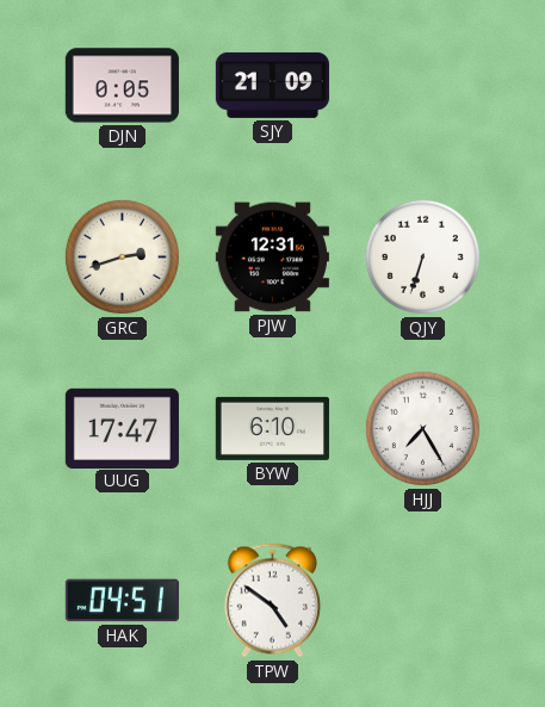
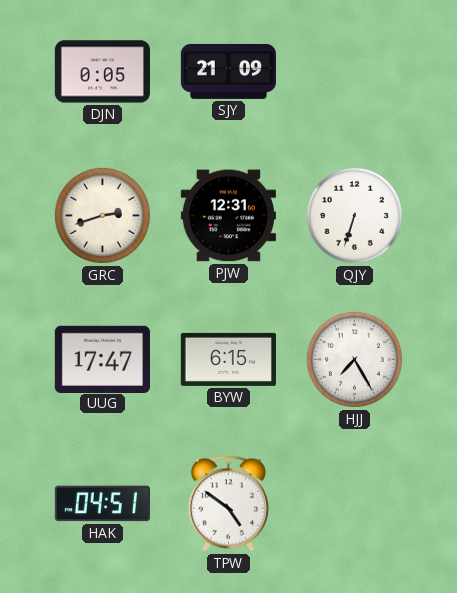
BYW: 6:10 -> 6:15 (228, 359)
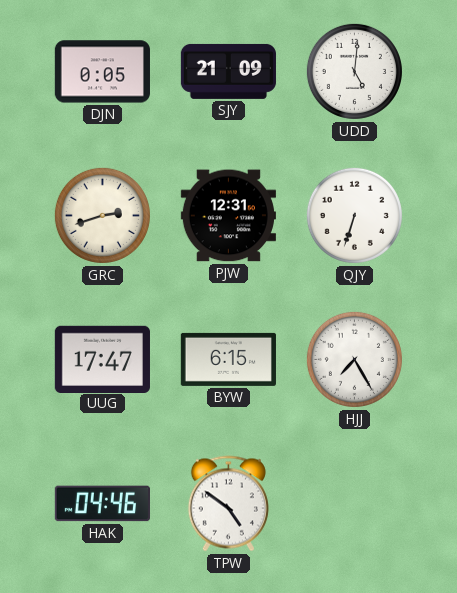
UDD: none -> 5:01 (354, 71)
HAK: 04:51 -> 04:46 (102, 504)
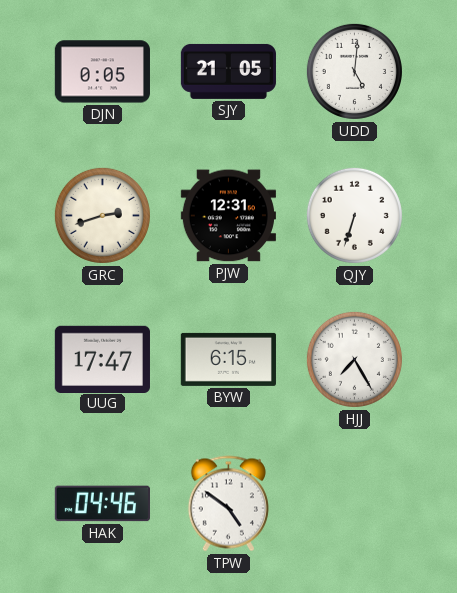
SJY: 21:09 -> 21:05 (228, 71)
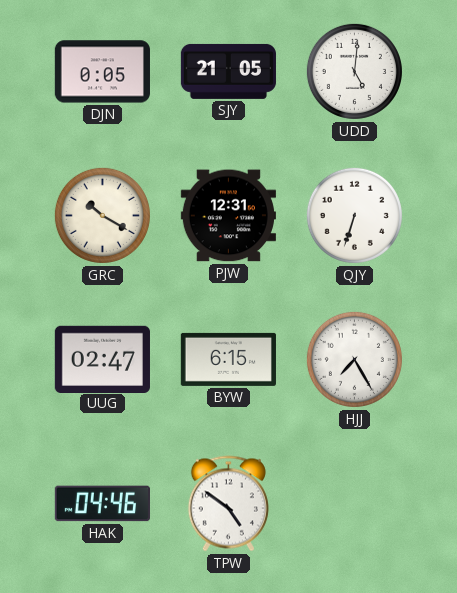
GRC: 2:42 -> 10:20 (102, 215)
UUG: 17:47 -> 02:47 (102, 359)
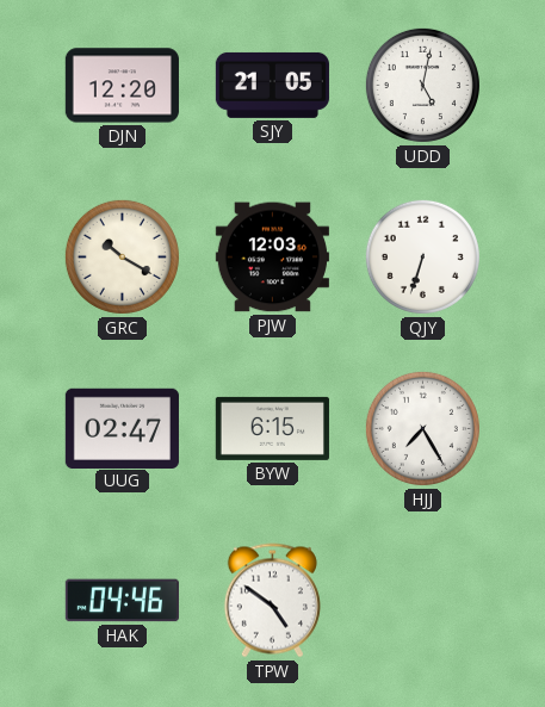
DJN: 0:05 -> 12:20 (122, 86)
UDD: 5:01 -> 5:02 (422, 85)
PJW: 12:31 -> 12:03 (272, 258)
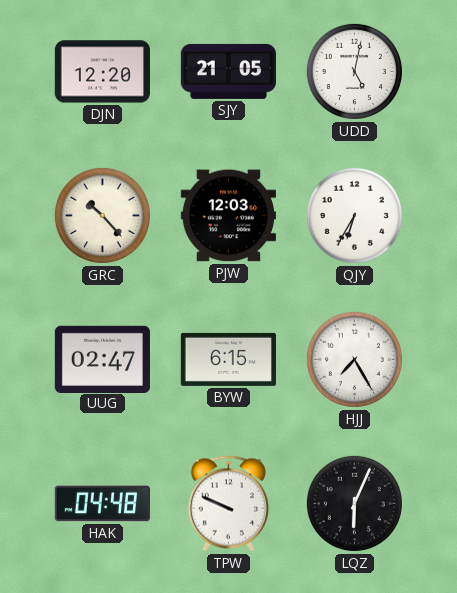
GRC: 10:20 -> 10:23 (102, 215)
QJY: 6:33 -> 6:35 (354, 215)
HAK: 04:46 -> 04:48 (102, 504)
TPW: 4:51 -> 9:49 (228, 504)
LQZ: none -> 6:04 (354, 503)
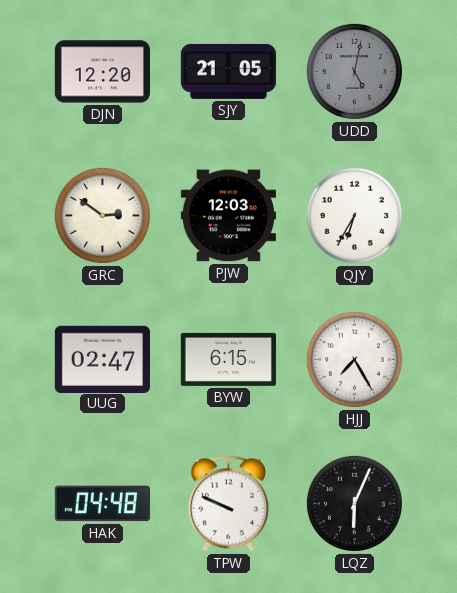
UDD dial: white -> grey (354, 71)
GRC: 10:23 -> 2:51 (102, 215)
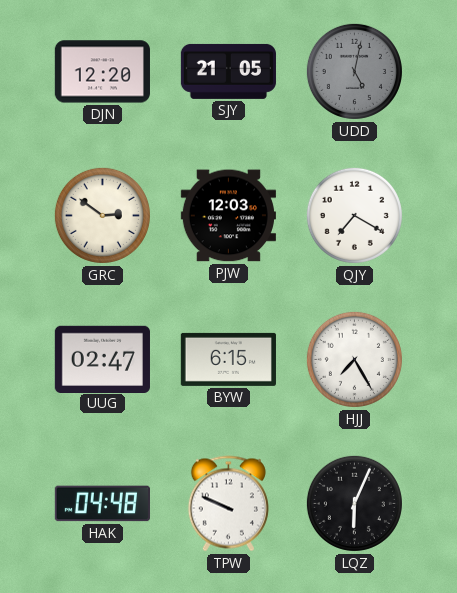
QJY: 6:35 -> 7:20 (354, 215)
